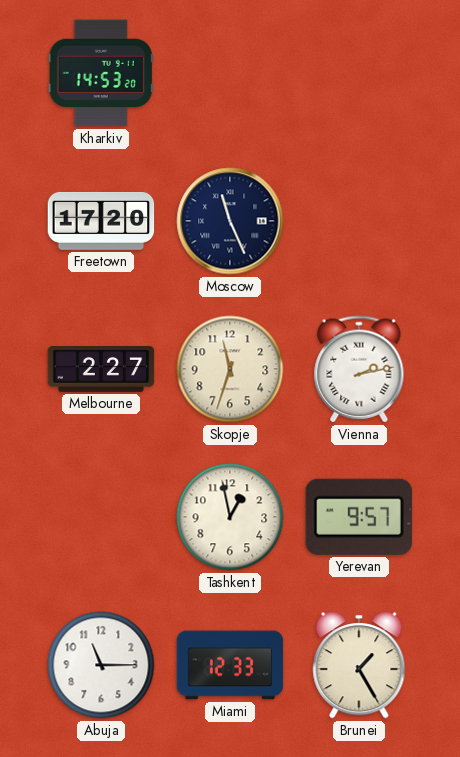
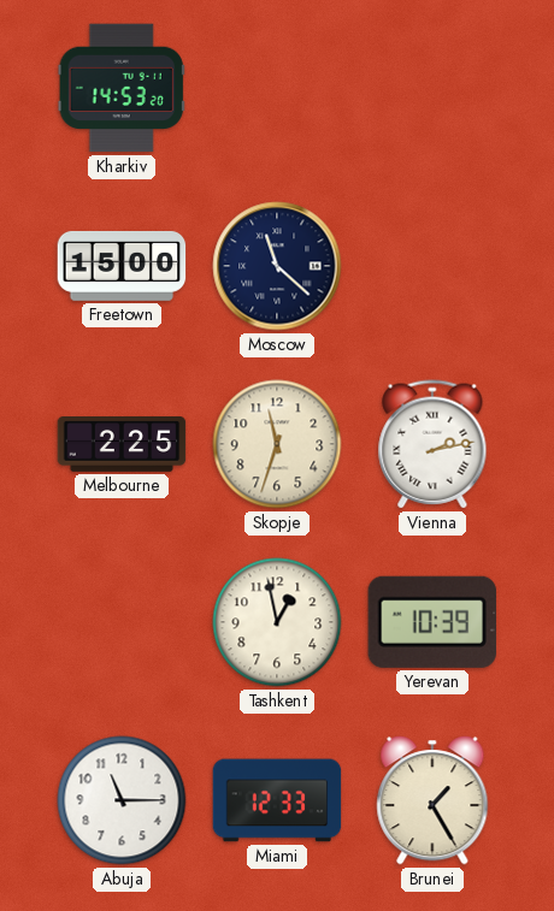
Freetown: 17:20 -> 15:00 (122, 266)
Moscow: 11:26 -> 11:22 (277, 266)
Melbourne: 2:27 -> 2:25 (122, 445)
Yerevan: 9:57 -> 10:39 (432, 622)
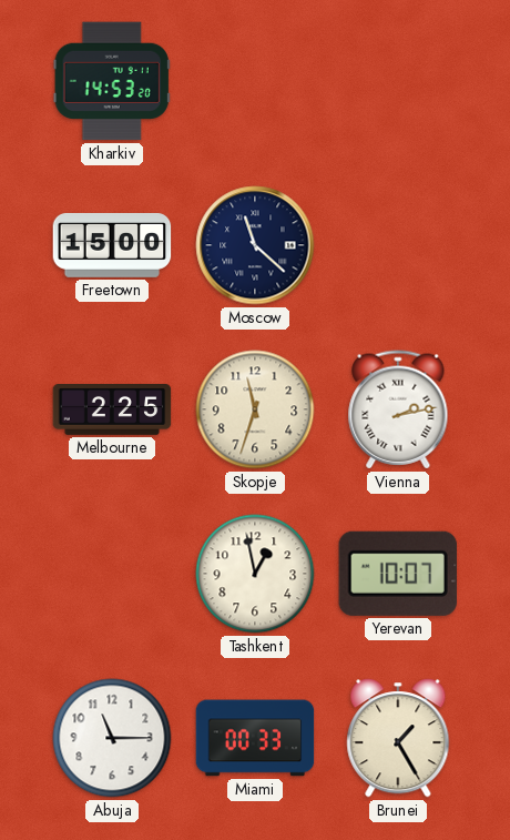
Yerevan: 10:39 -> 10:07 (398, 574)
Miami: 12:33 -> 00:33 (255, 738)
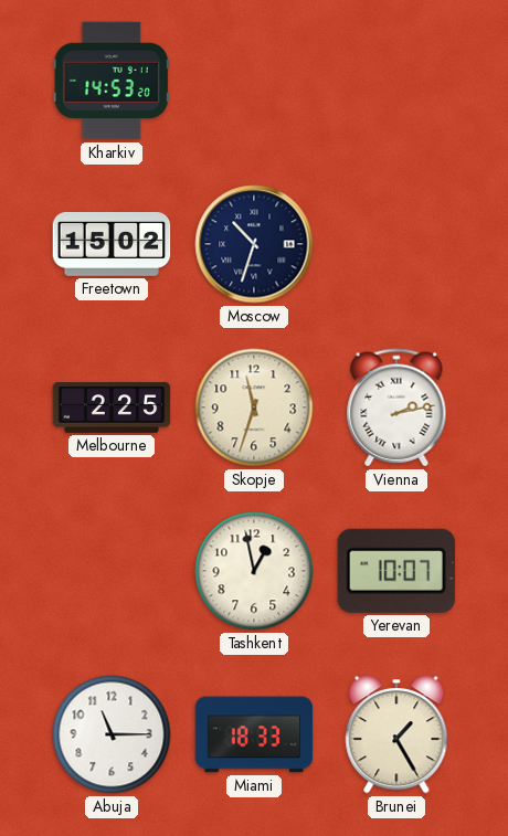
Freetown: 15:00 -> 15:02 (112, 244)
Moscow: 11:22 -> 10:33 (254, 244)
Miami: 00:33 -> 18:33 (254, 734)
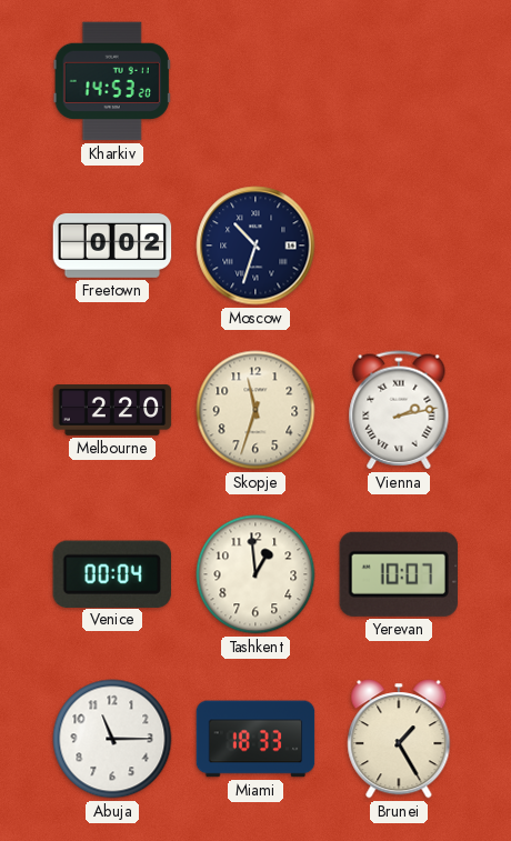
Freetown: 15:02 -> 0:02 (112, 246)
Melbourne: 2:25 -> 2:20 (112, 411)
Venice: none -> 00:04 (112, 573)
Tashkent: 12:58 -> 12:59 (255, 574)
